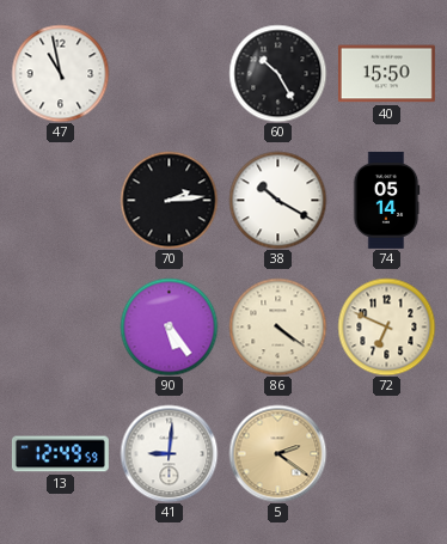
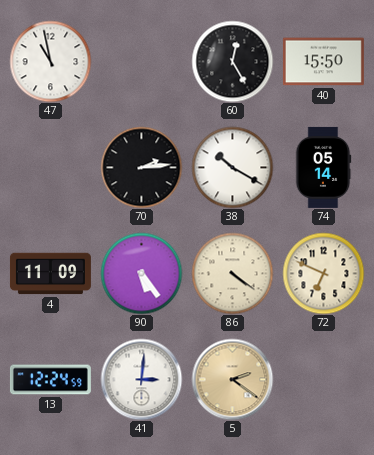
60: 10:25 -> 12:25 (232, 61)
4: none -> 11:09 (50, 274)
13: 12:49 -> 12:24 (50, 380)
41: 9:01 -> 3:01 (141, 379)
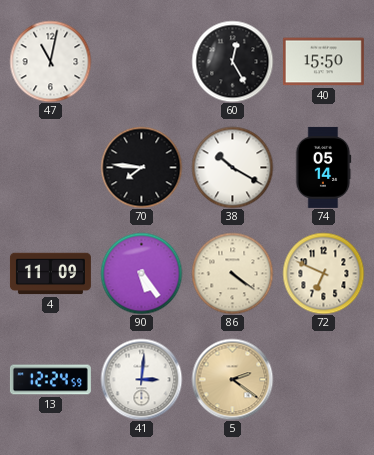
47: 10:58 -> 11:02 (50, 61)
70: 2:14 -> 7:46 (141, 167)
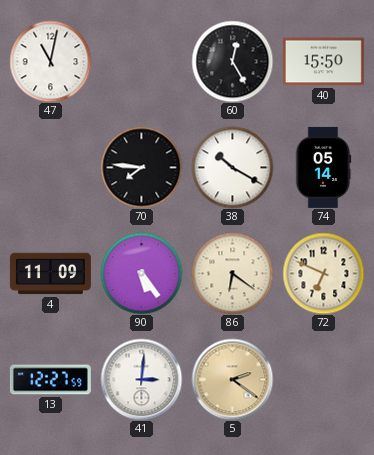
86: 4:21 -> 6:21 (232, 273)
13: 12:24 -> 12:27 (50, 380)
